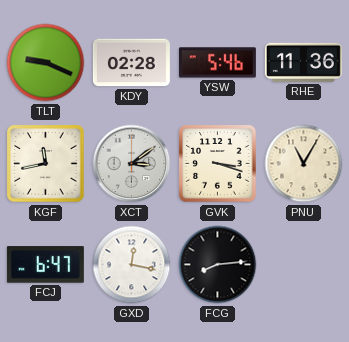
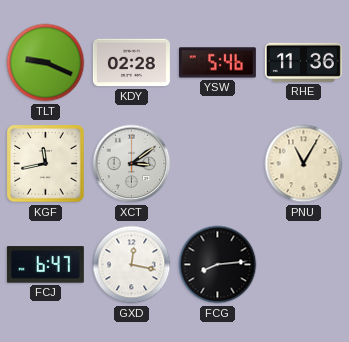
GVK: 3:18 -> none (218, 164)
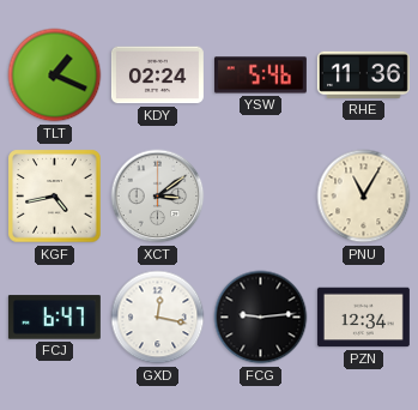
TLT: 9:19 -> 1:19 (55, 76)
KDY: 02:28 -> 02:24 (157, 76)
KGF: 11:43 -> 4:43 (55, 197)
FCG: 8:14 -> 9:14 (261, 318)
PZN: none -> 12:34 (363, 318)
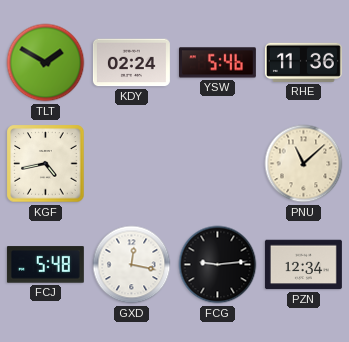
TLT: 1:19 -> 1:50 (46, 63)
XCT: 3:09 -> none (158, 197)
PNU: 11:05 -> 11:08 (304, 164)
FCJ: 6:47 -> 5:48 (45, 265)
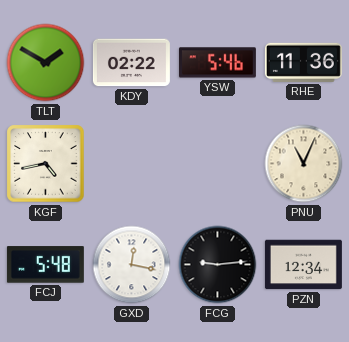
KDY: 02:24 -> 02:22 (131, 63)
PNU: 11:08 -> 11:04 (304, 164)
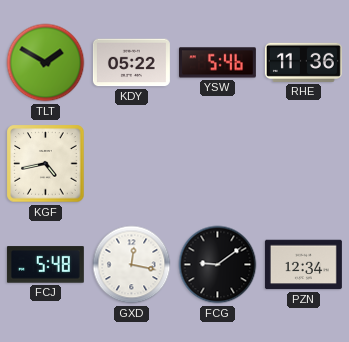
KDY: 02:22 -> 05:22 (131, 63)
PNU: 11:04 -> none (304, 164)
FCG: 9:14 -> 9:09 (218, 265)
